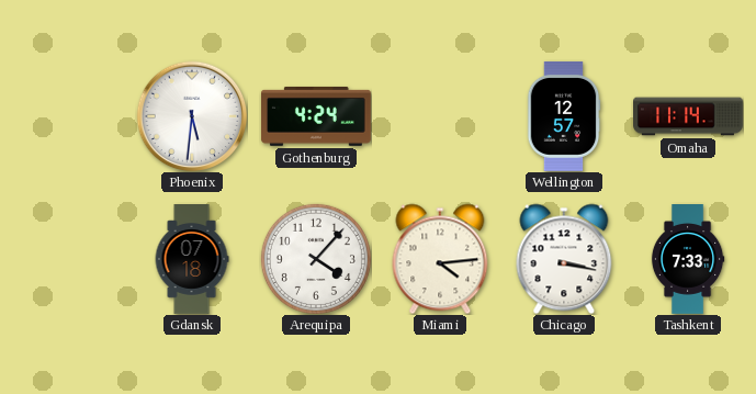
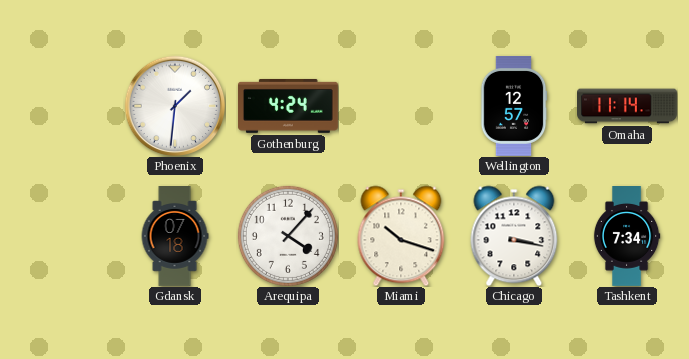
Phoenix: 5:31 -> 1:31 (175, 106)
Miami: 4:14 -> 10:18 (401, 236)
Tashkent: 7:33 -> 7:34 (627, 237)
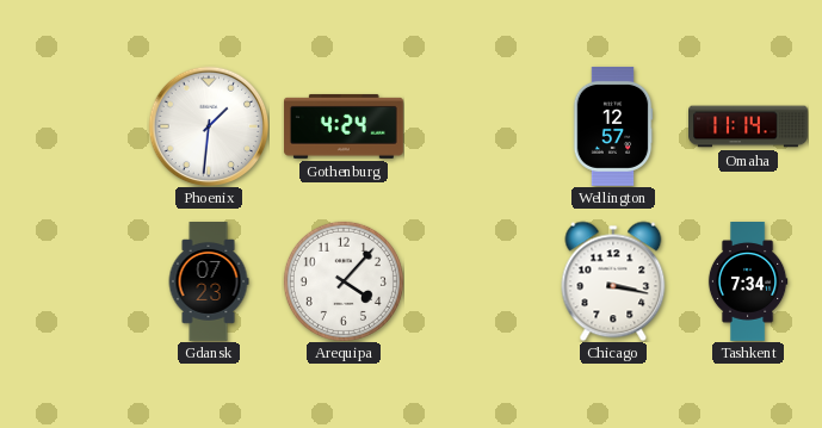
Gdansk: 07:18 -> 07:23 (209, 283)
Miami: 10:18 -> none (401, 236)
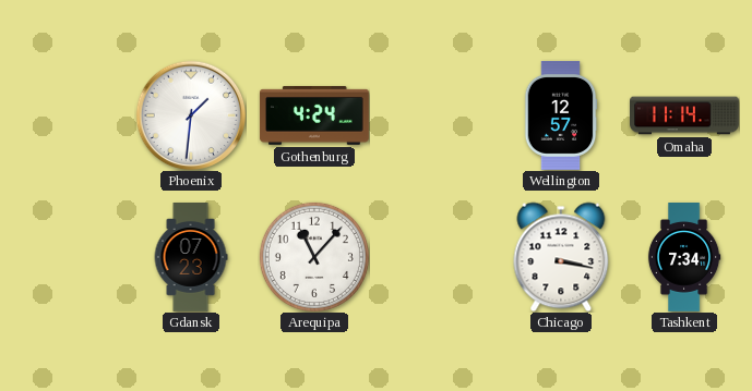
Arequipa: 4:07 -> 11:07 (314, 257)
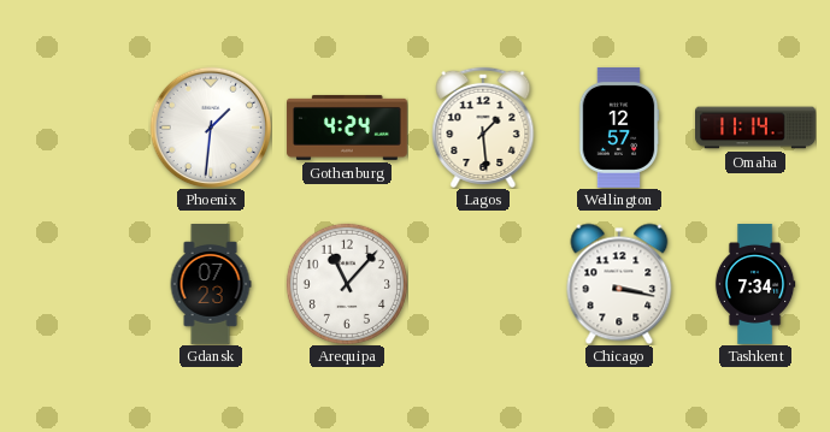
Lagos: none -> 1:29 (483, 128)
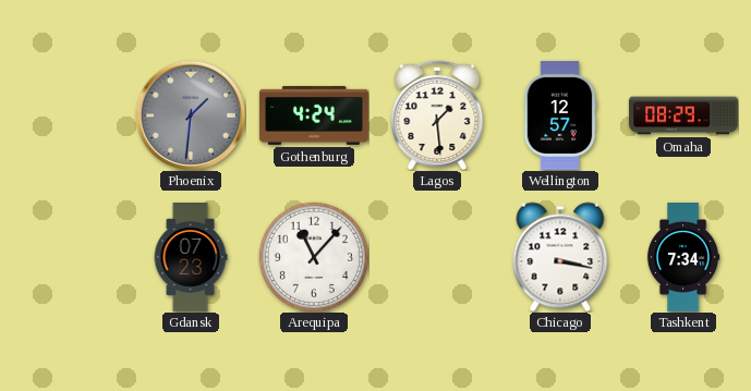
Phoenix dial: white -> grey (191, 115)
Omaha: 11:14 -> 08:29 (685, 115)
